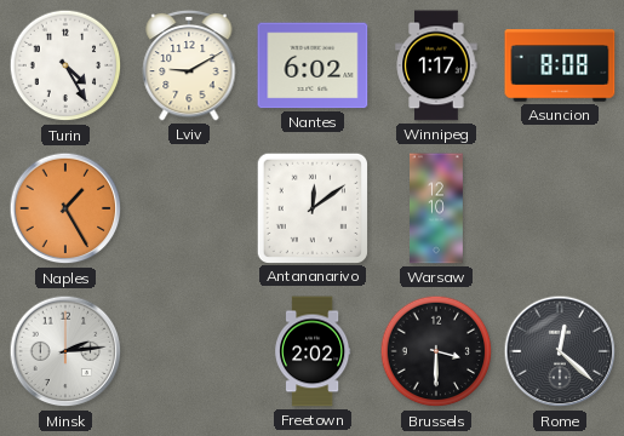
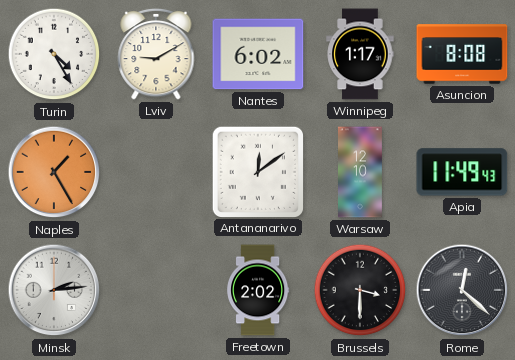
Apia: none -> 11:49 (462, 172)
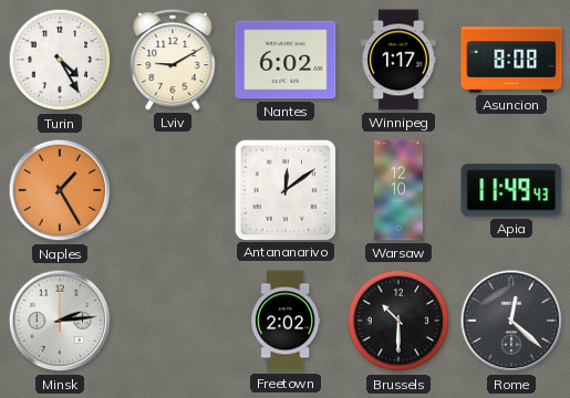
Brussels: 3:30 -> 10:30 (398, 321)
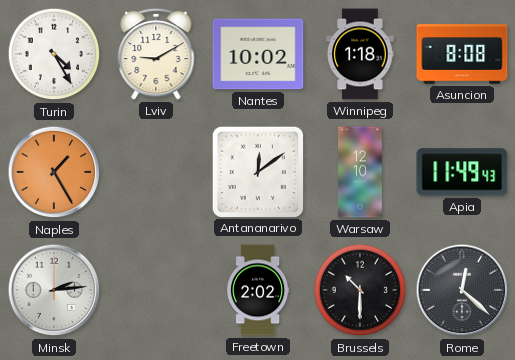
Nantes: 6:02 -> 10:02 (258, 54)
Winnipeg: 1:17 -> 1:18 (360, 54)
